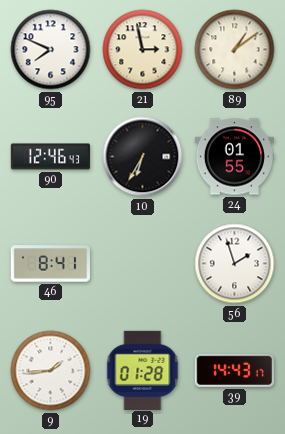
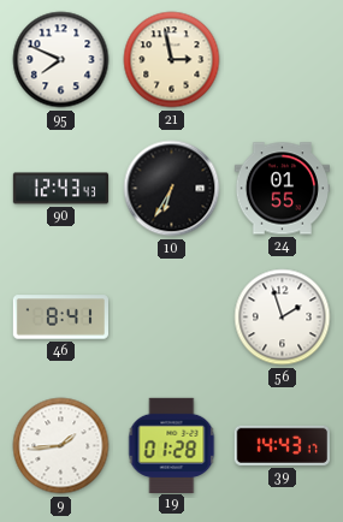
89: 1:09 -> none (235, 50)
90: 12:46 -> 12:43 (61, 189)
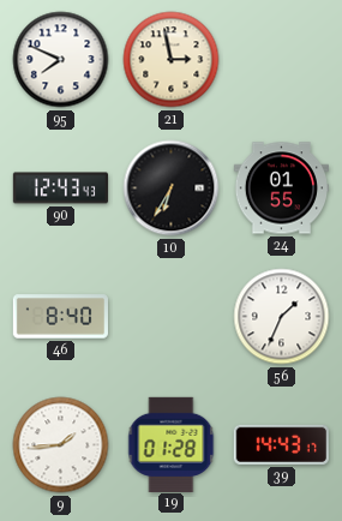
46: 8:41 -> 8:40 (60, 317)
56: 1:57 -> 1:34 (282, 317)
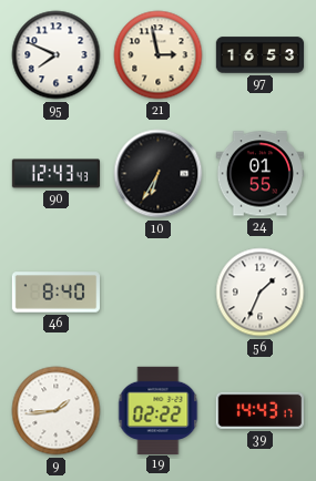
97: none -> 16:53 (261, 55)
19: 01:28 -> 02:22 (159, 410)
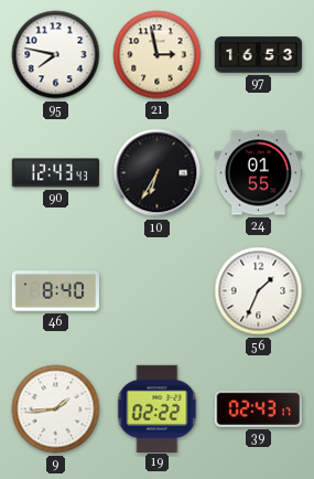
95: 7:49 -> 7:47 (56, 55)
39: 14:43 -> 02:43 (258, 408)
